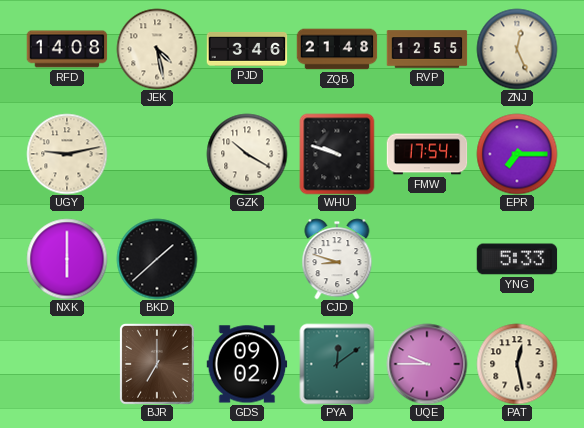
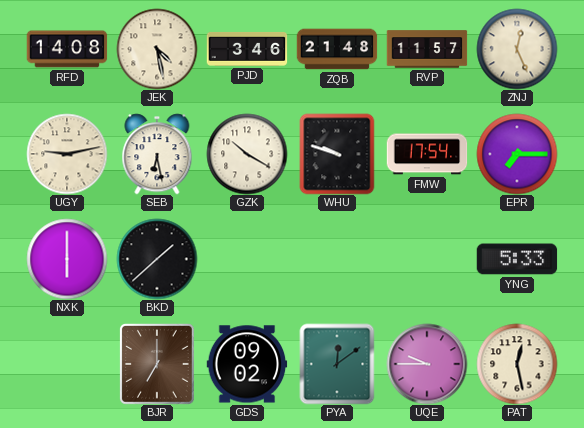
RVP: 12:55 -> 11:57 (427, 49)
SEB: none -> 6:28 (157, 154)
CJD: 8:48 -> none (337, 259)
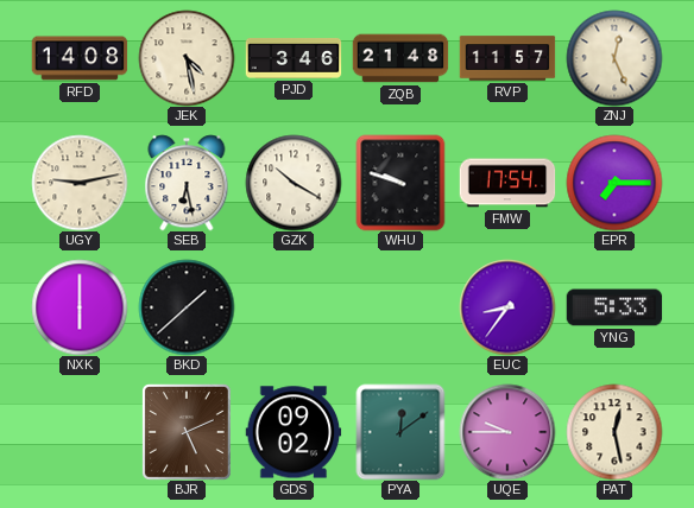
EUC: none -> 8:36 (507, 307)
BJR: 7:00 -> 5:11 (187, 432)
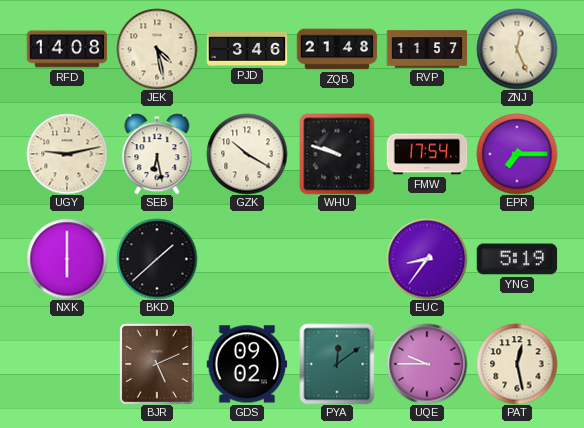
YNG: 5:33 -> 5:19 (517, 259)
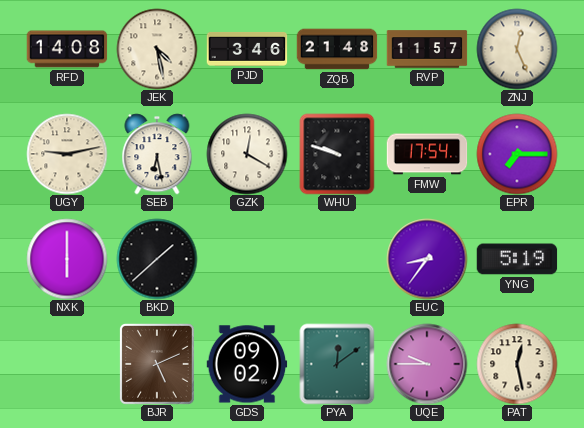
GZK: 10:20 -> 12:20 (247, 154)
